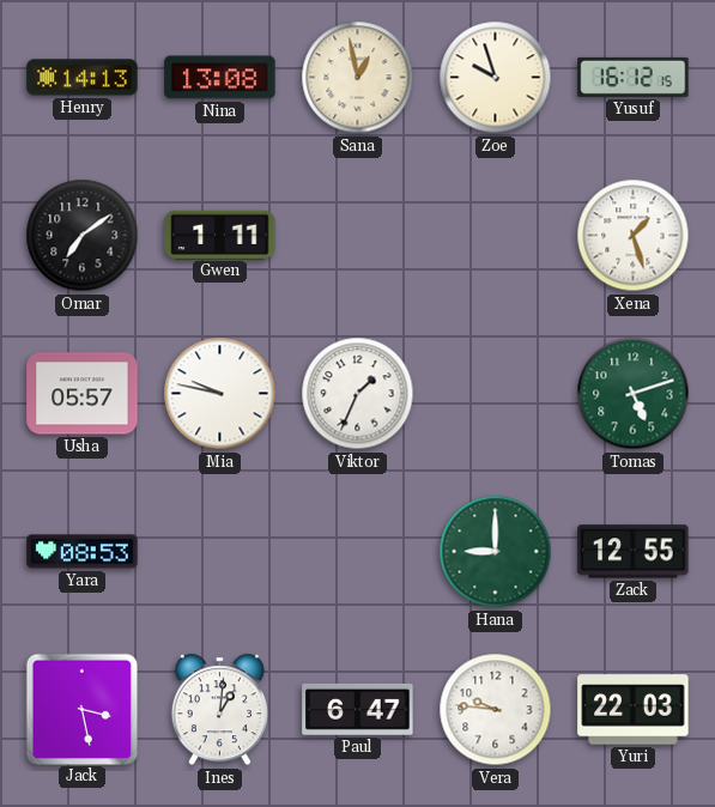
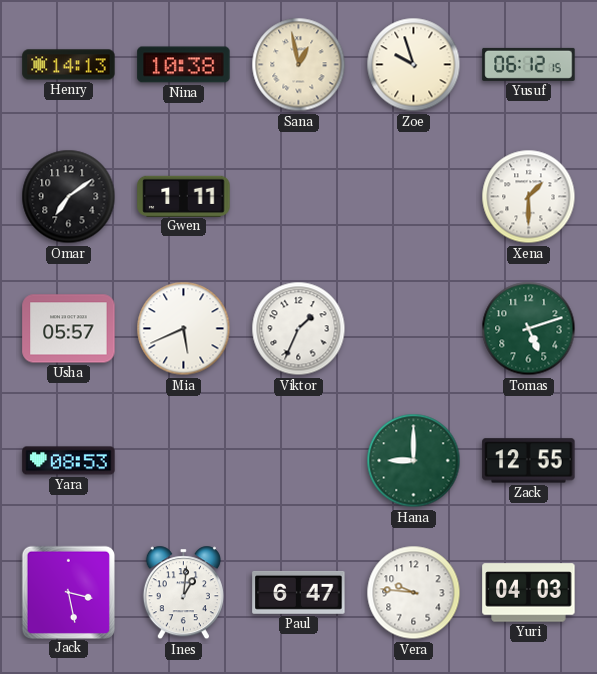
Nina: 13:08 -> 10:38 (184, 65)
Yusuf: 16:12 -> 06:12 (529, 64)
Xena: 1:27 -> 1:30 (529, 197)
Mia: 9:47 -> 5:41 (184, 329)
Yuri: 22:03 -> 04:03 (529, 593)
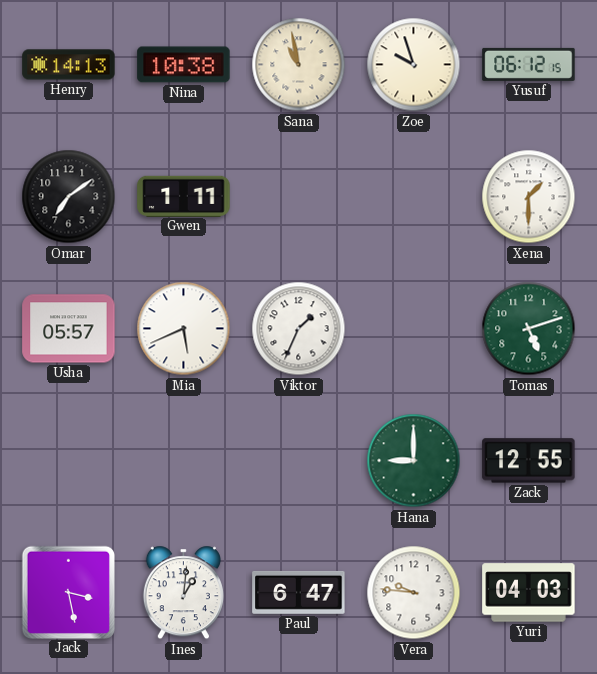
Sana: 12:58 -> 10:58 (299, 65)
Yara: 08:53 -> none (69, 461)
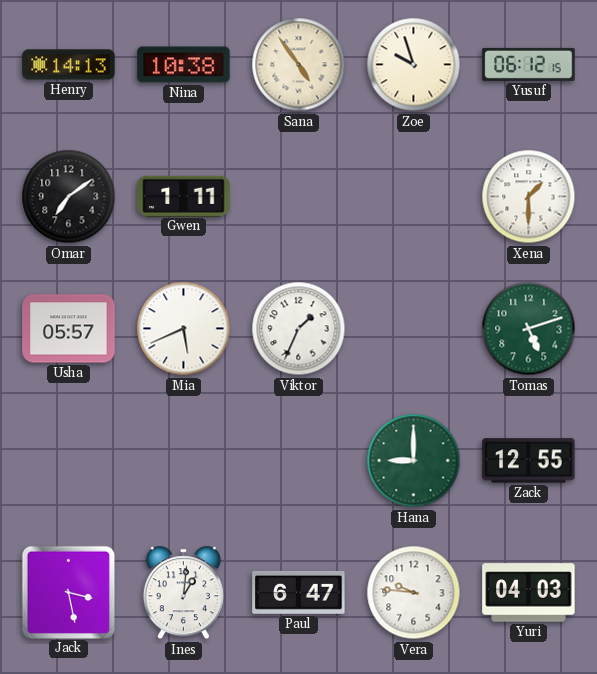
Sana: 10:58 -> 4:54 (299, 65)
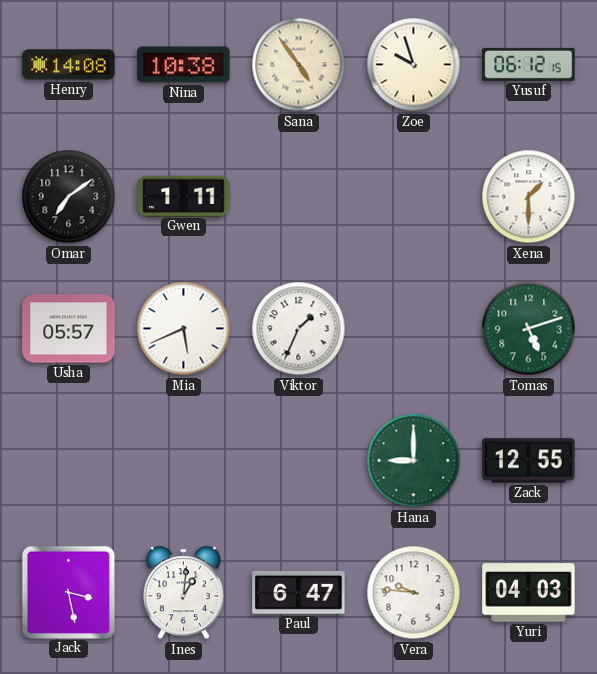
Henry: 14:13 -> 14:08 (69, 65)
